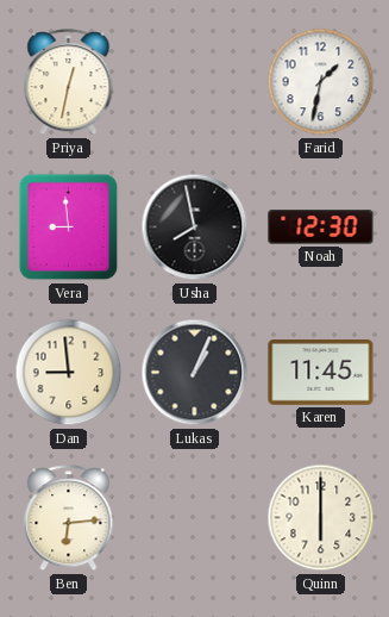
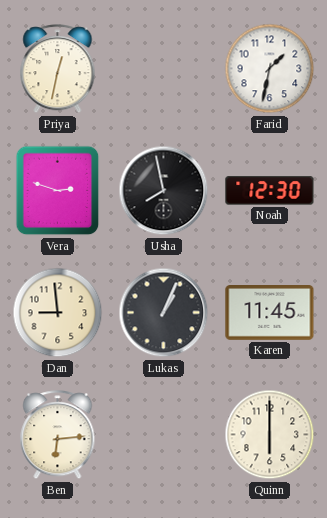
Vera: 8:59 -> 2:48 (58, 191)
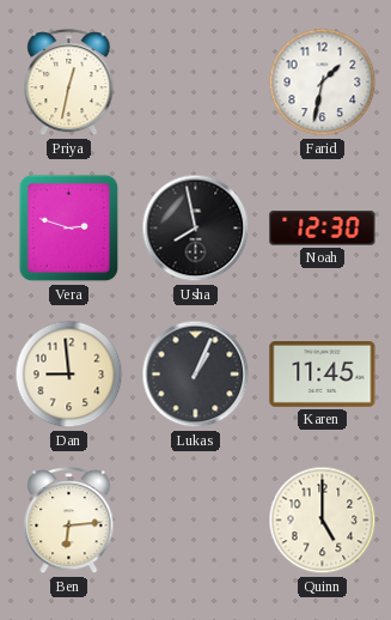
Quinn: 6:00 -> 5:00 (323, 521)
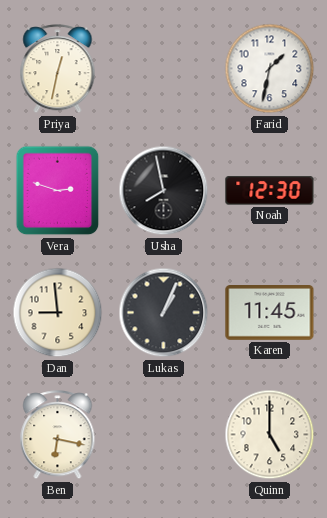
Ben: 6:14 -> 6:17 (58, 435)
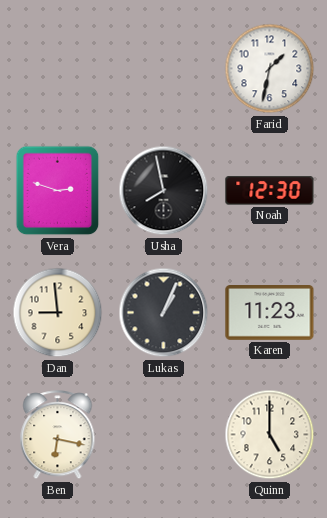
Priya: 12:32 -> none (58, 69)
Karen: 11:45 -> 11:23 (270, 313)
